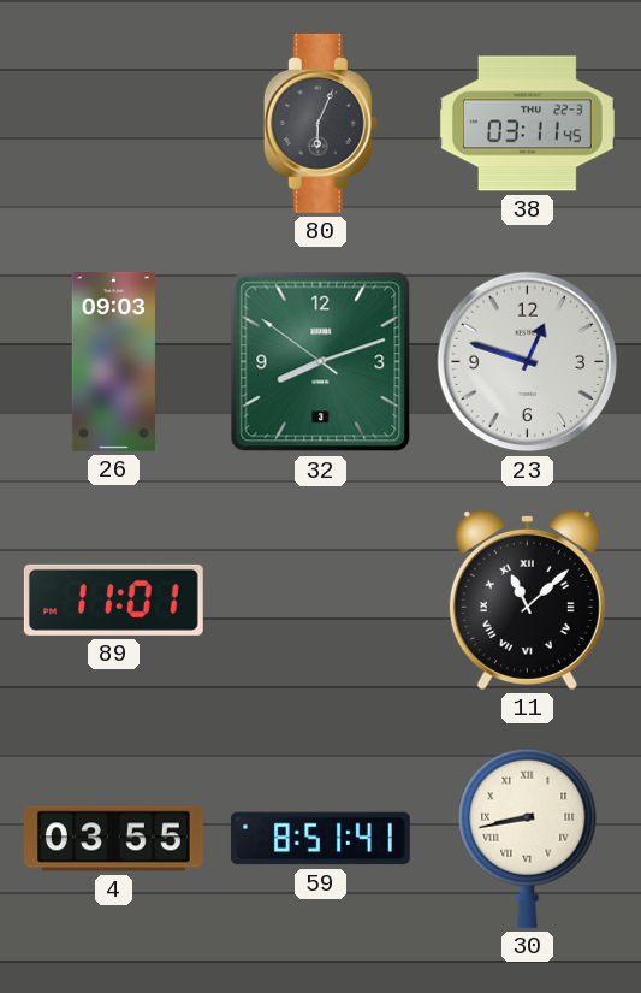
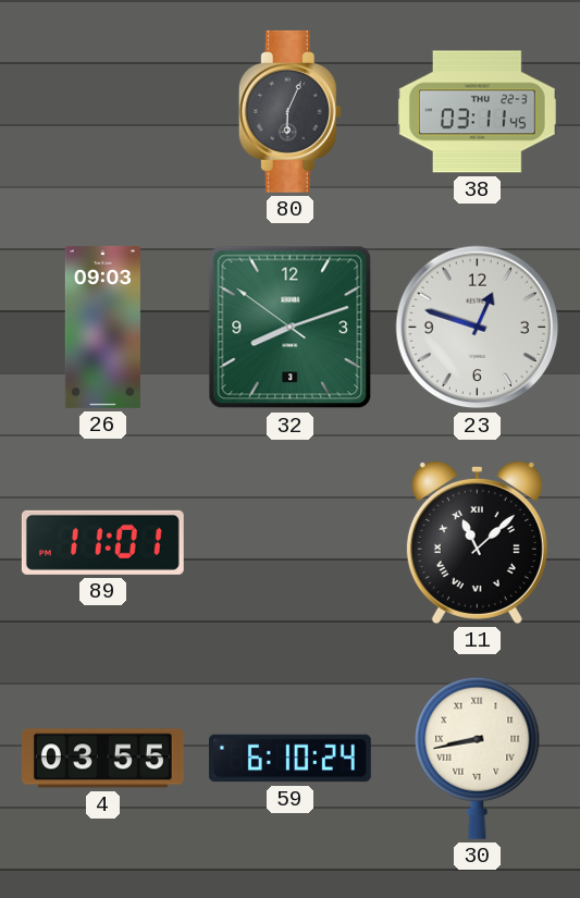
59: 8:51 -> 6:10 (289, 759)
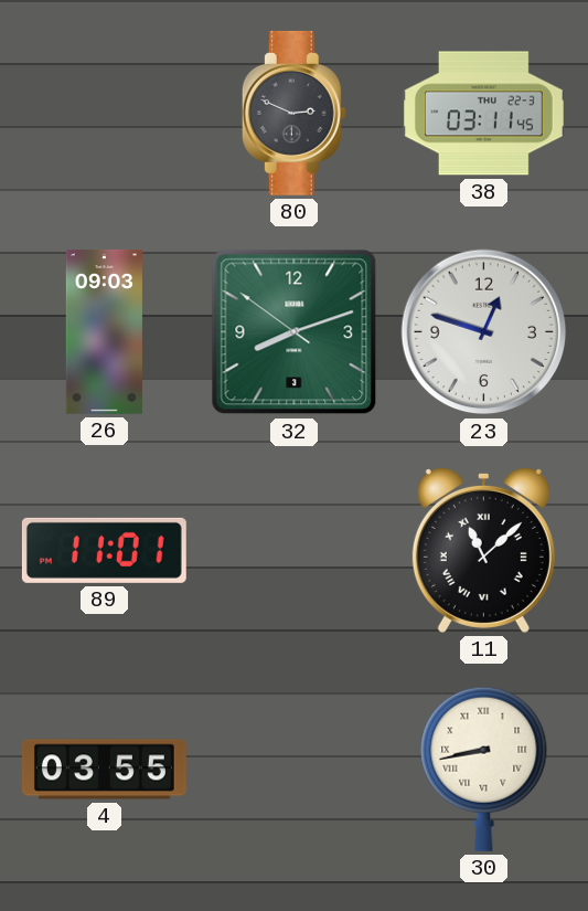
80: 6:04 -> 2:49 (293, 113)
59: 6:10 -> none (289, 759)
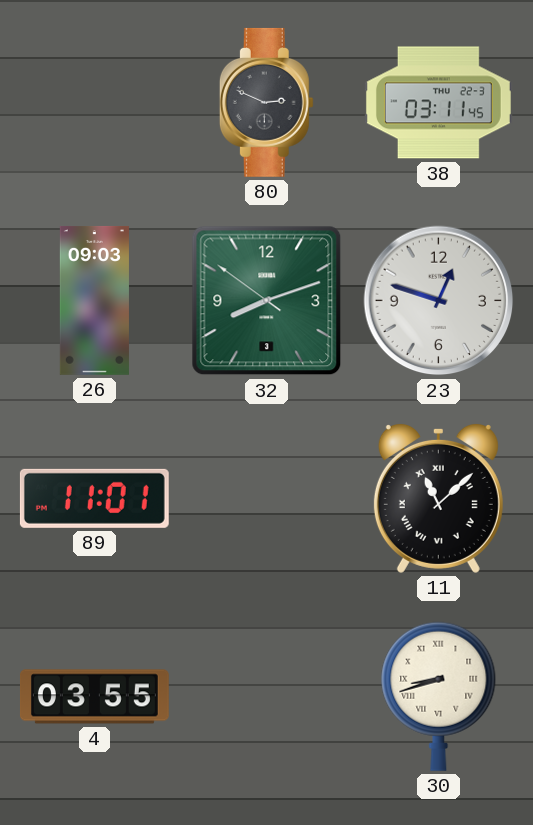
30: 8:43 -> 8:42 (439, 696)
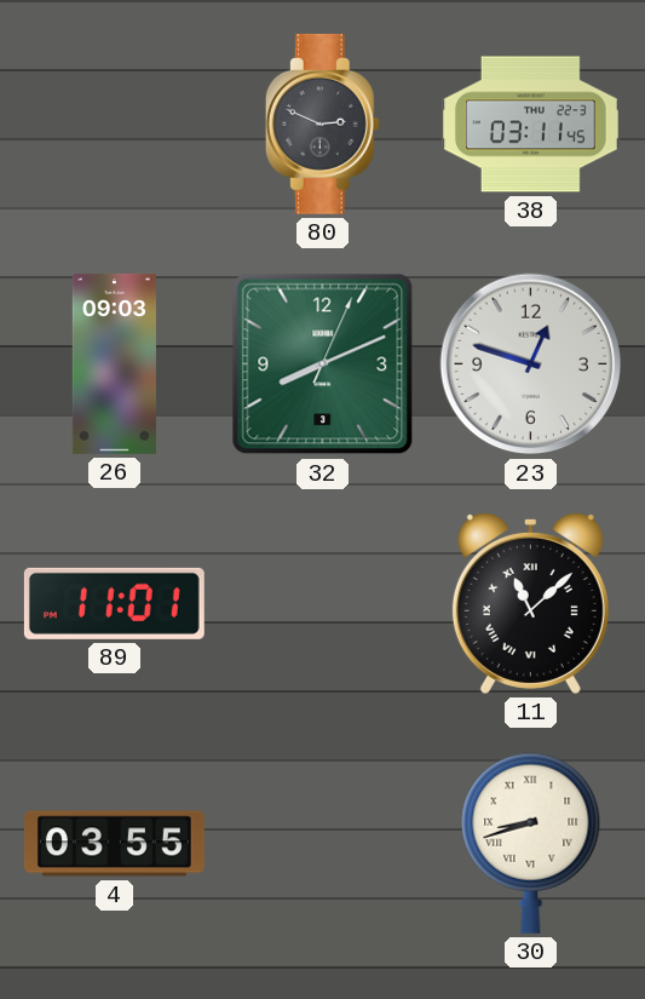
32: 8:11:51 -> 8:11:04 (323, 364)
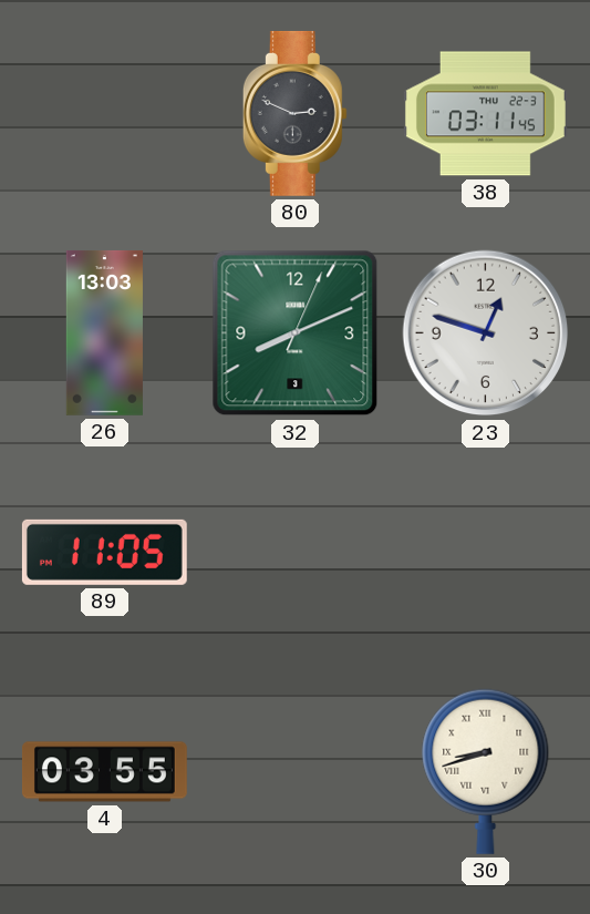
26: 09:03 -> 13:03 (104, 332)
89: 11:01 -> 11:05 (104, 552)
11: 11:08 -> none (530, 603)
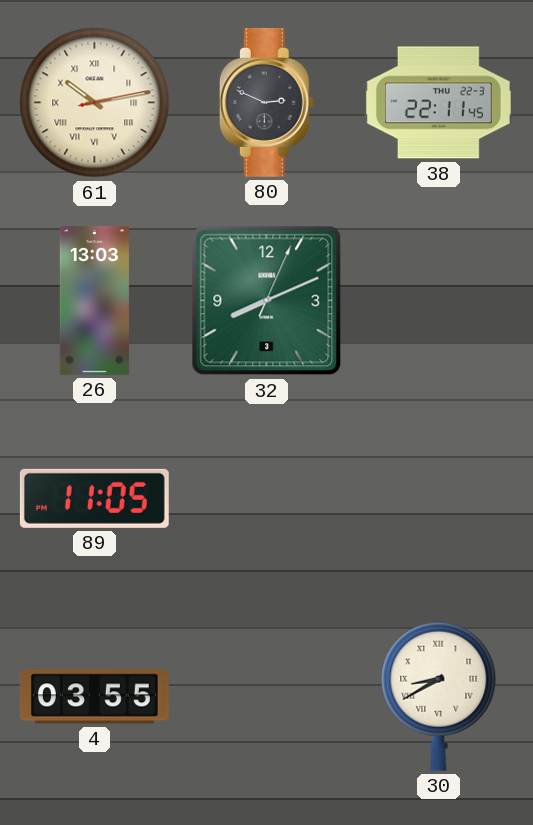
61: none -> 10:13 (95, 103)
38: 03:11 -> 22:11 (438, 103)
23: 12:48 -> none (486, 333)
30: 8:42 -> 8:40 (439, 696)
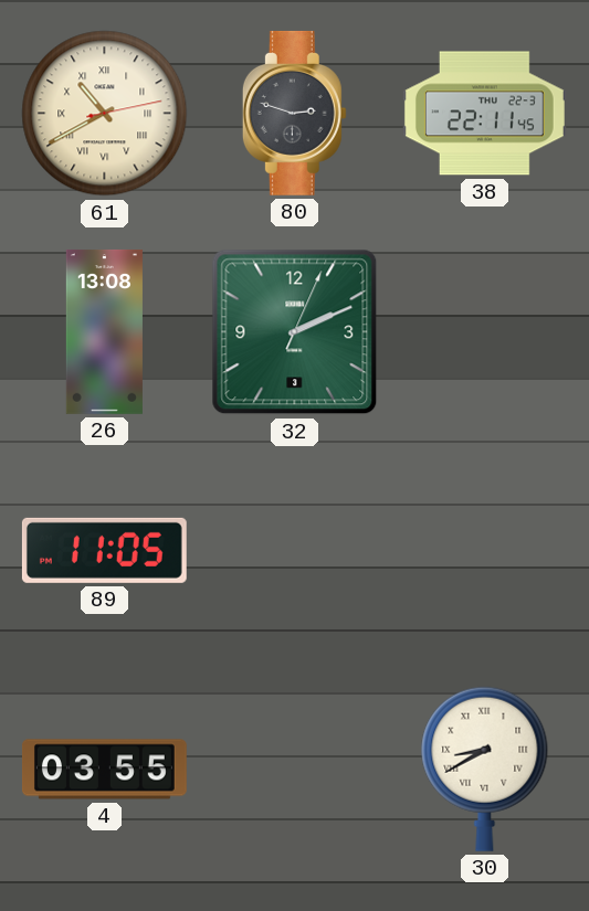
61: 10:13 -> 10:40 (105, 114)
80: 2:49 -> 2:48 (294, 113)
26: 13:03 -> 13:08 (104, 331)
32: 8:11 -> 2:11 (295, 332)
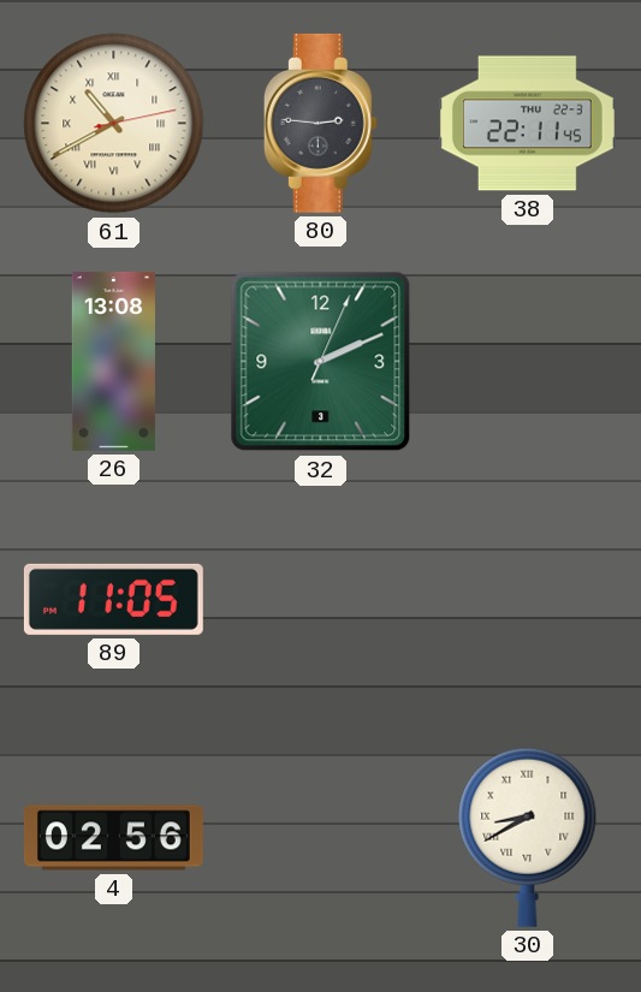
80: 2:48 -> 2:46 (320, 123)
4: 03:55 -> 02:56 (113, 838)
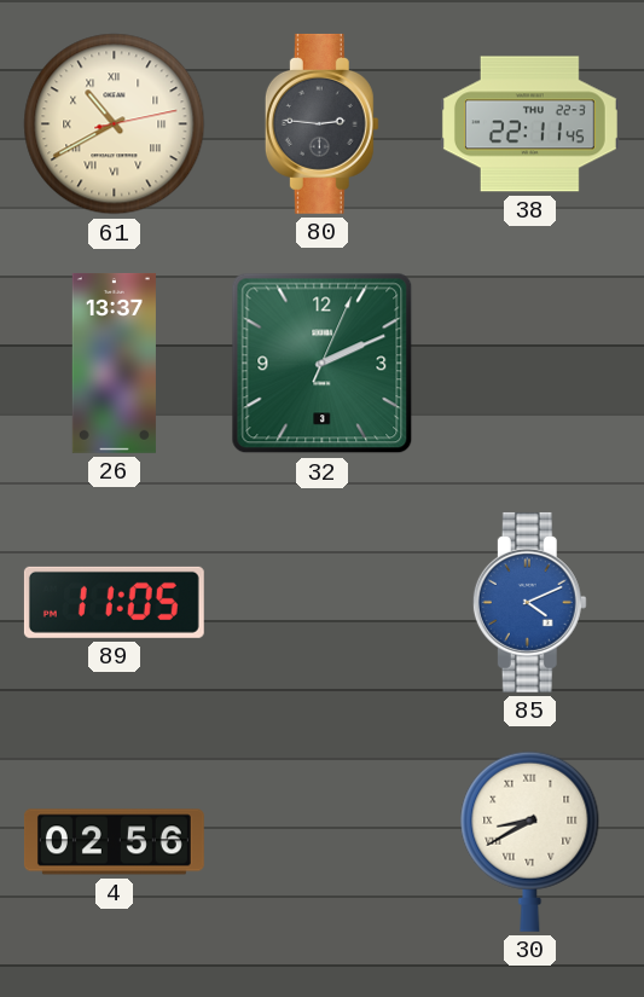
26: 13:08 -> 13:37 (114, 363)
85: none -> 4:11 (529, 602)
